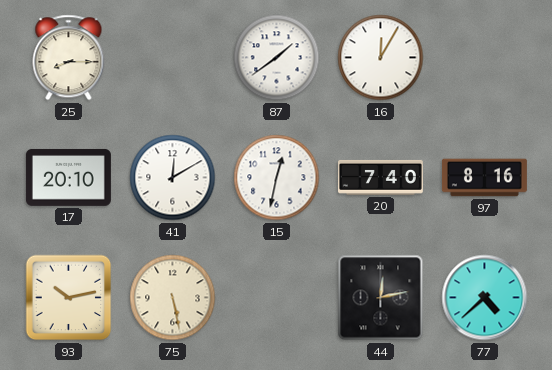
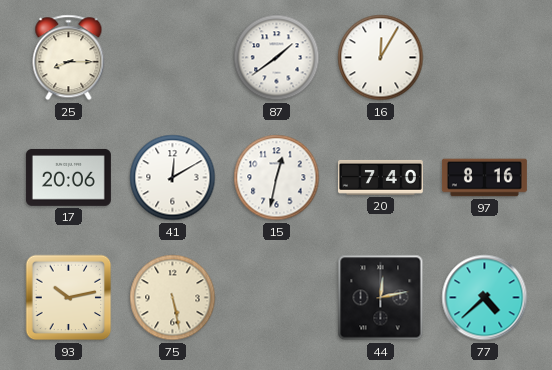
17: 20:10 -> 20:06 (68, 177)
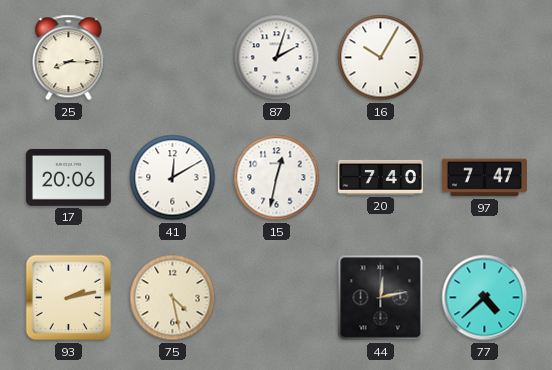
87: 1:39 -> 2:03 (277, 58)
16: 12:05 -> 10:05 (381, 58)
97: 8:16 -> 7:47 (484, 178)
93: 10:13 -> 2:13 (69, 298)
75: 5:28 -> 4:28 (173, 298)
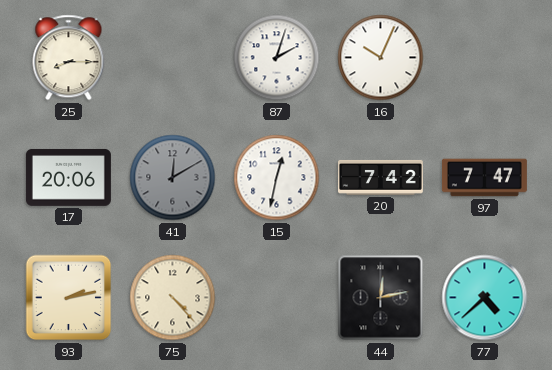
16: 10:05 -> 10:04 (381, 58)
41 dial: white -> grey (173, 178)
20: 7:40 -> 7:42 (380, 177)
75: 4:28 -> 4:23 (173, 298)
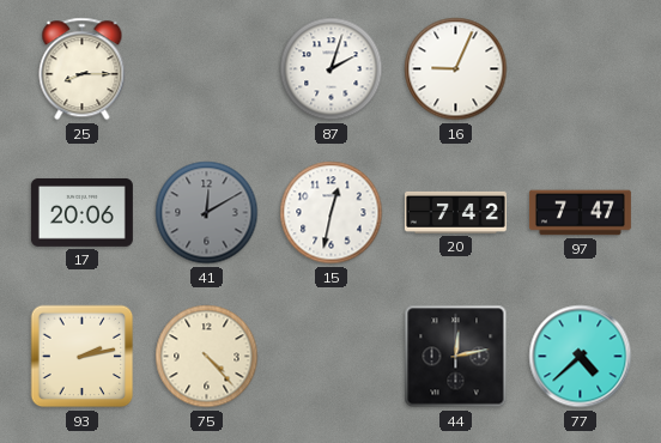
16: 10:04 -> 9:04 (456, 69)
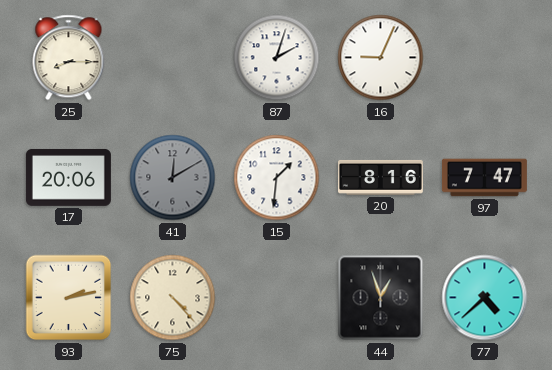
15: 12:32 -> 1:31 (277, 178)
20: 7:42 -> 8:16 (380, 177)
44: 12:13 -> 12:57 (381, 298)
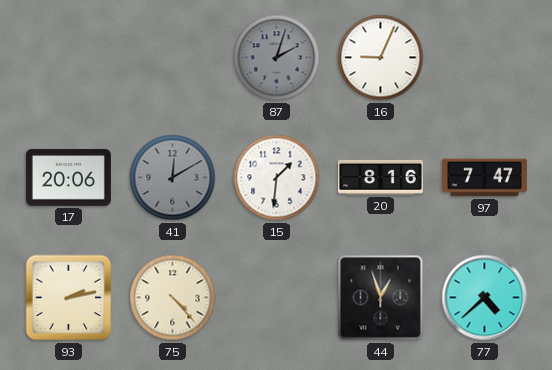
25: 8:15 -> none (69, 58)
87 dial: white -> grey (277, 58)
